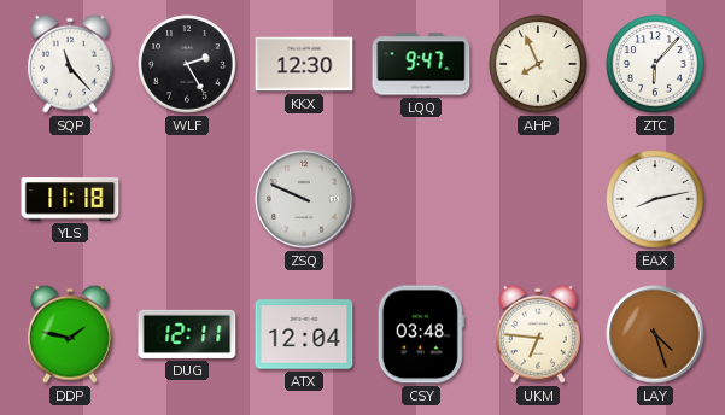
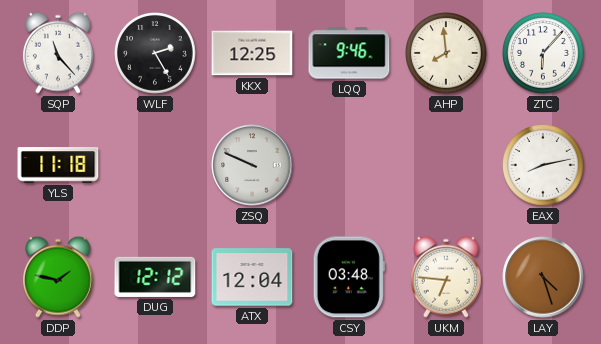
KKX: 12:30 -> 12:25 (252, 53)
LQQ: 9:47 -> 9:46 (349, 53)
AHP: 7:56 -> 7:59 (447, 54)
DUG: 12:11 -> 12:12 (155, 277)
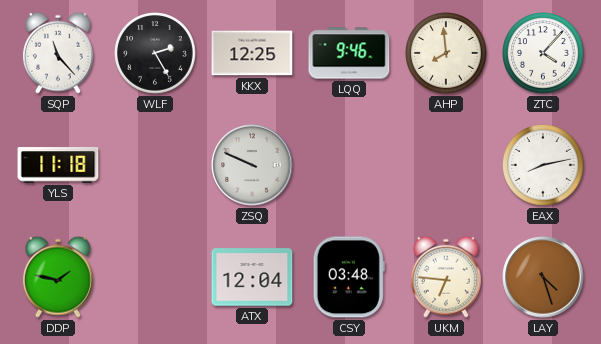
ZTC: 6:07 -> 4:07 (544, 54)
DUG: 12:12 -> none (155, 277)
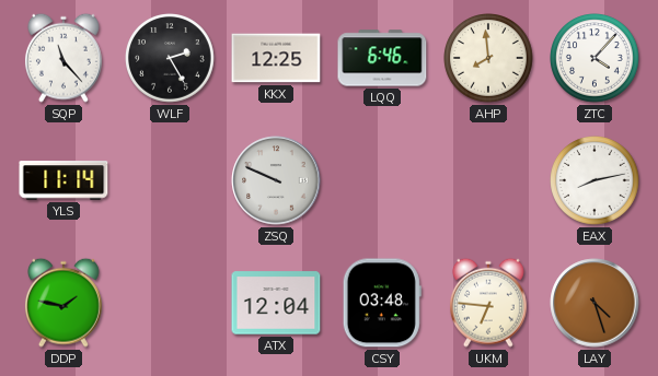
LQQ: 9:46 -> 6:46 (382, 58)
YLS: 11:18 -> 11:14 (64, 180)
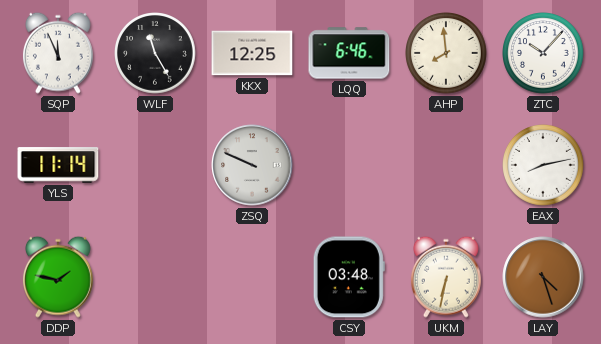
SQP: 11:23 -> 11:56 (58, 53)
WLF: 2:25 -> 11:25 (156, 54)
ZTC: 4:07 -> 10:07 (544, 54)
ATX: 12:04 -> none (276, 303)
UKM: 6:46 -> 6:32 (446, 277)
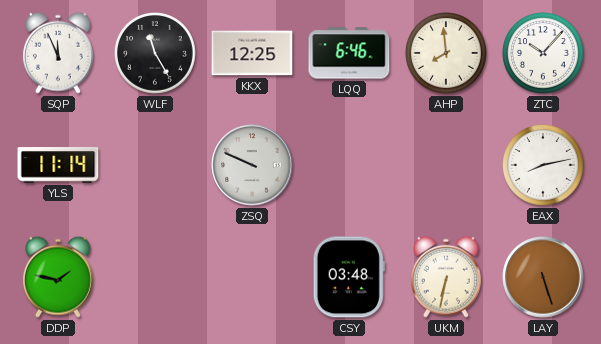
LAY: 4:27 -> 5:27 (543, 277)
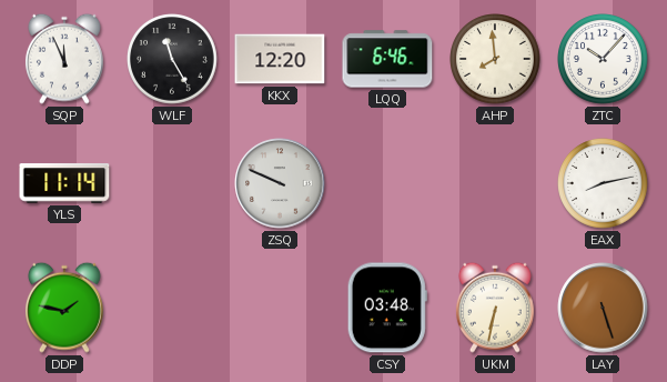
KKX: 12:25 -> 12:20 (280, 59)
